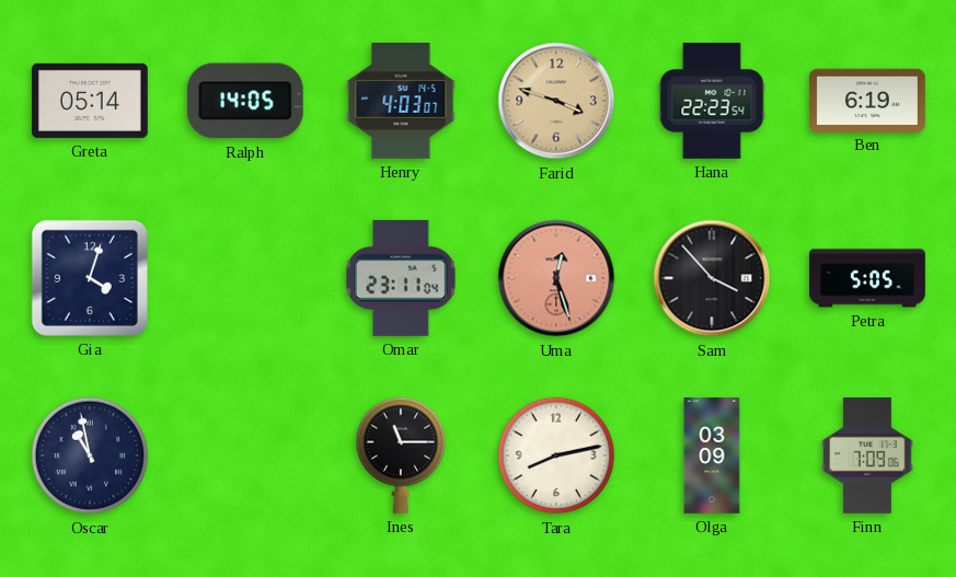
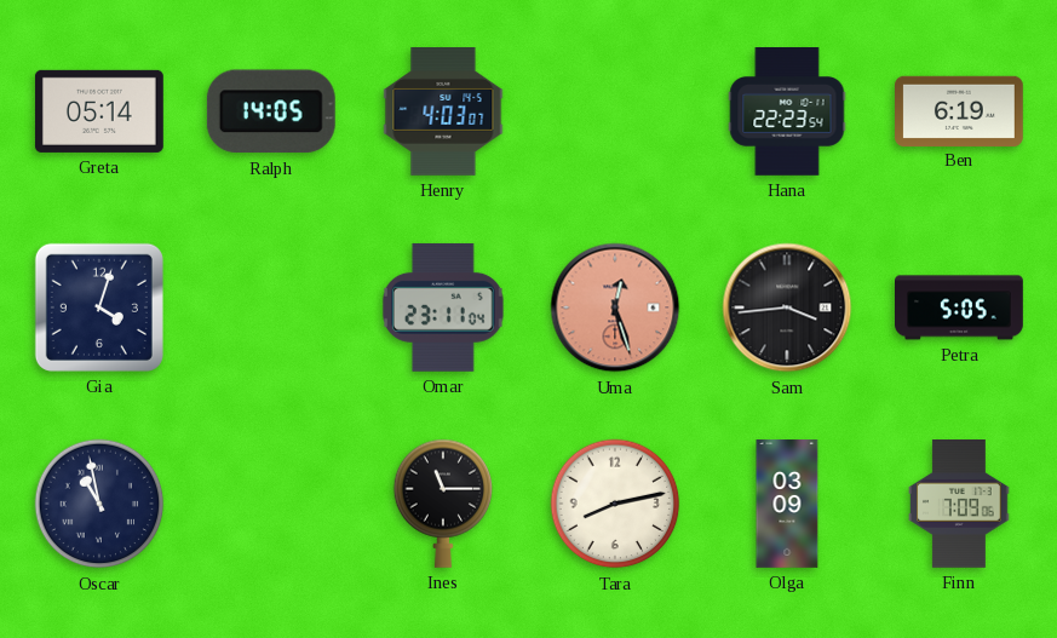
Farid: 3:48 -> none (556, 101)
Sam: 3:53 -> 3:44 (787, 307)
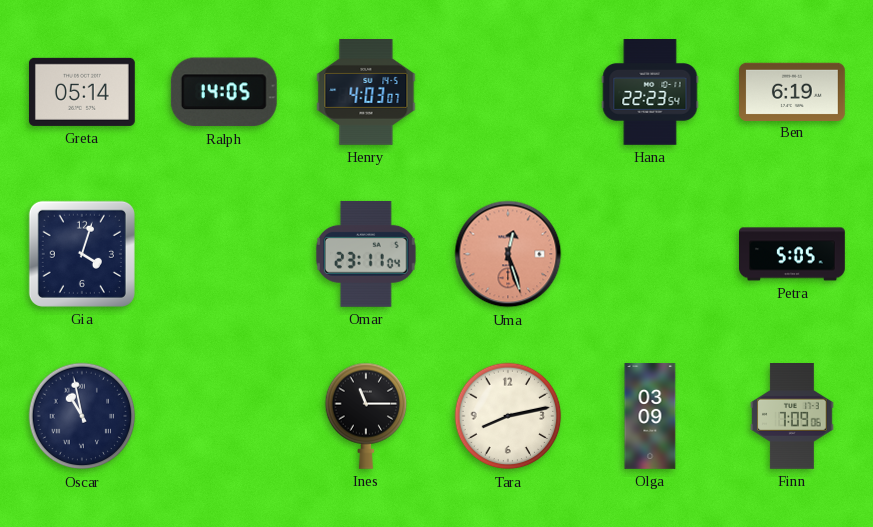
Sam: 3:44 -> none (787, 307)
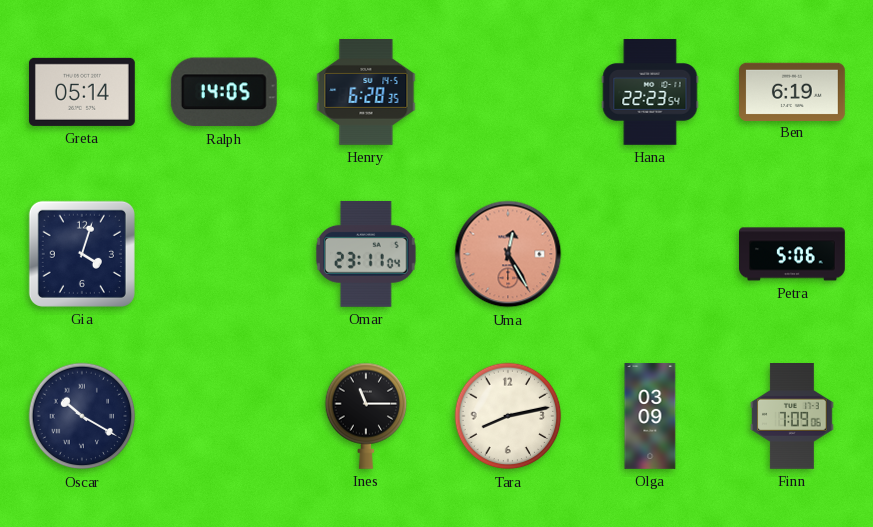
Henry: 4:03 -> 6:28 (366, 93)
Uma: 12:27 -> 12:25 (508, 254)
Petra: 5:05 -> 5:06 (793, 254)
Oscar: 10:58 -> 10:20 (82, 416)
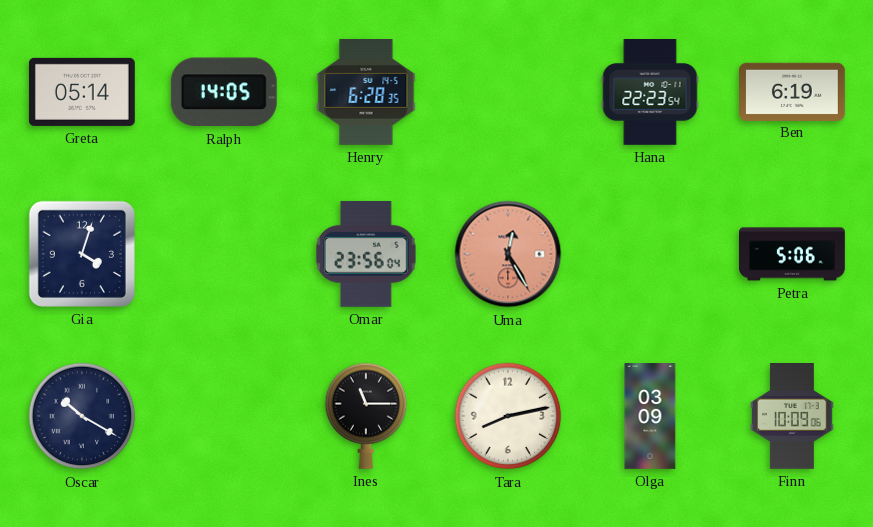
Omar: 23:11 -> 23:56 (366, 254)
Finn: 7:09 -> 10:09 (792, 417)
